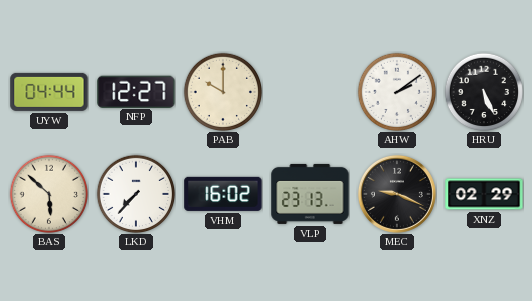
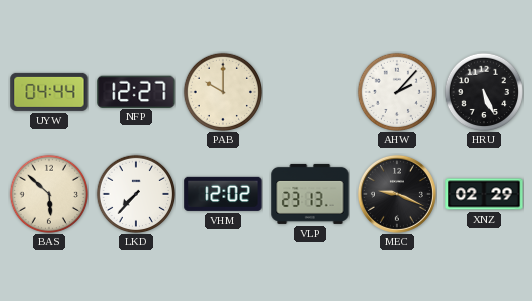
AHW: 2:09 -> 2:07 (396, 91)
VHM: 16:02 -> 12:02 (223, 194)
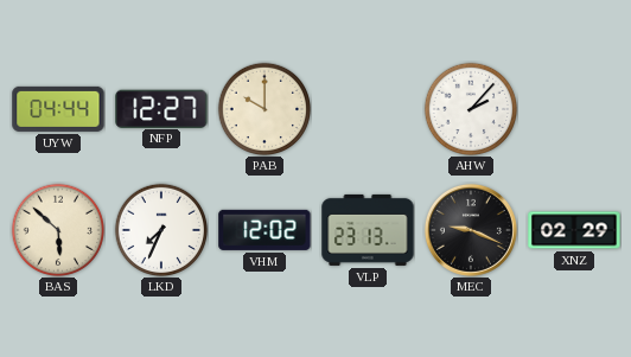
HRU: 5:26 -> none (483, 91)
LKD: 7:37 -> 7:34 (160, 229)
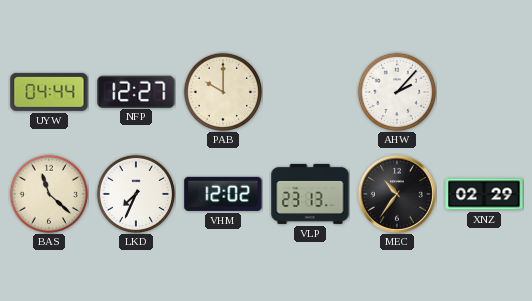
BAS: 5:52 -> 11:22 (48, 193)
MEC: 9:19 -> 10:36 (397, 194)
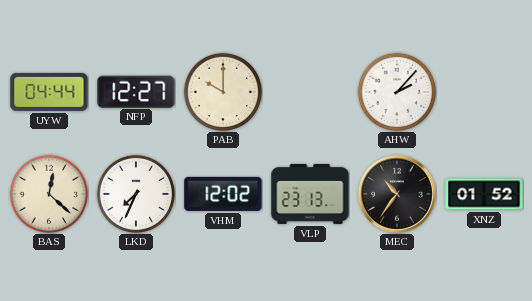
BAS: 11:22 -> 12:22 (48, 193)
XNZ: 02:29 -> 01:52 (484, 194)
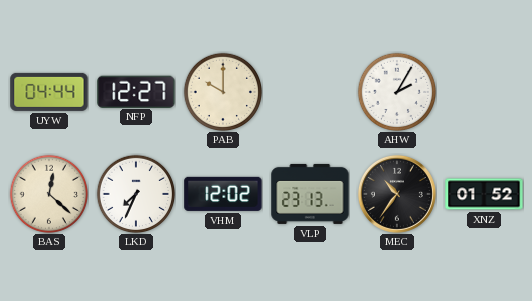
AHW: 2:07 -> 2:05 (396, 91)
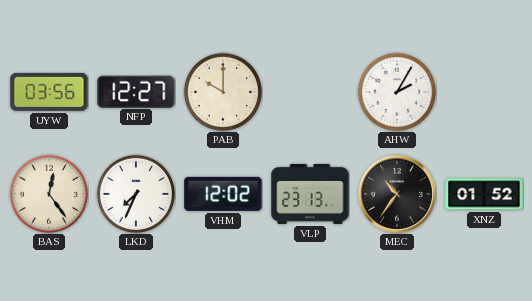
UYW: 04:44 -> 03:56 (49, 92)
BAS: 12:22 -> 12:24 (48, 193)
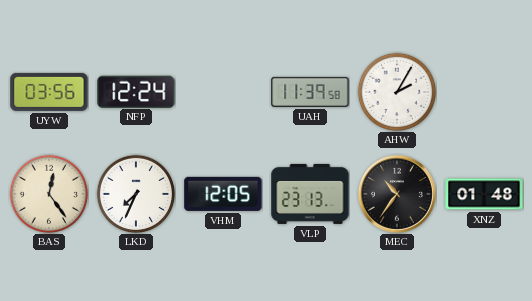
NFP: 12:27 -> 12:24 (136, 91)
PAB: 10:00 -> none (222, 91)
UAH: none -> 11:39 (310, 92)
VHM: 12:02 -> 12:05 (223, 194)
XNZ: 01:52 -> 01:48 (484, 194)
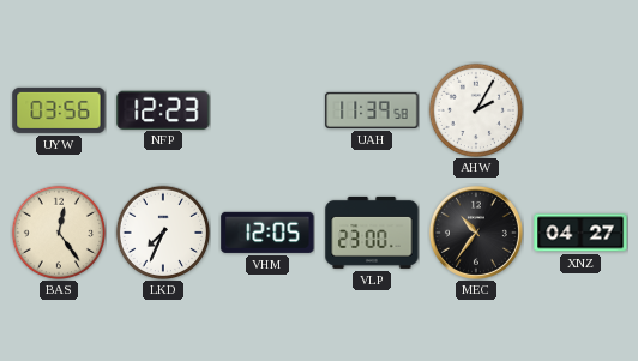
NFP: 12:24 -> 12:23 (163, 109)
VLP: 23:13 -> 23:00 (372, 233)
XNZ: 01:48 -> 04:27 (580, 233)
